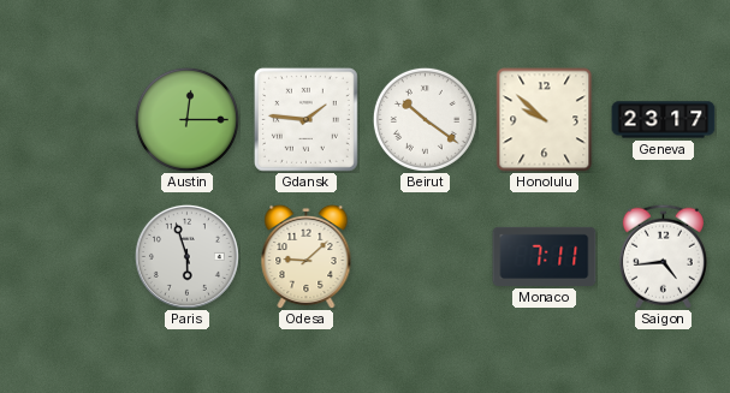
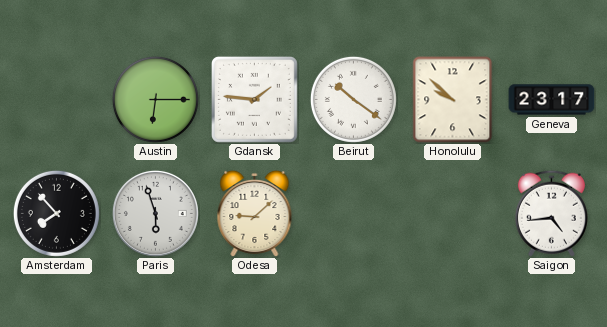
Austin: 12:15 -> 6:15 (155, 99)
Amsterdam: none -> 7:53 (56, 213)
Monaco: 7:11 -> none (545, 256)
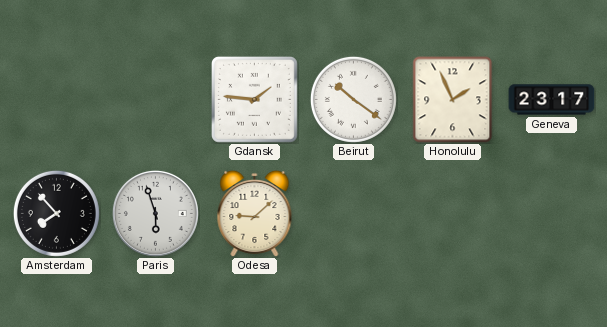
Austin: 6:15 -> none (155, 99)
Honolulu: 9:52 -> 1:56 (453, 100)
Saigon: 4:44 -> none (551, 213)
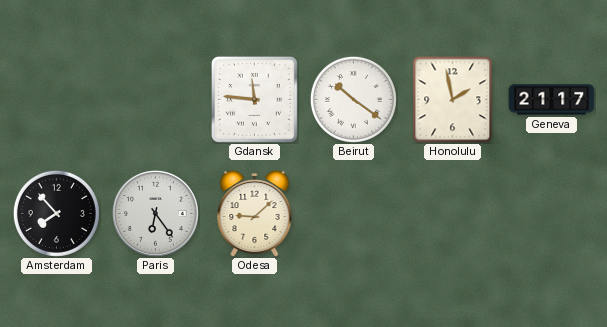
Gdansk: 1:46 -> 11:46 (254, 99)
Honolulu: 1:56 -> 1:58 (453, 100)
Geneva: 23:17 -> 21:17 (552, 100)
Paris: 5:57 -> 6:24 (155, 213)
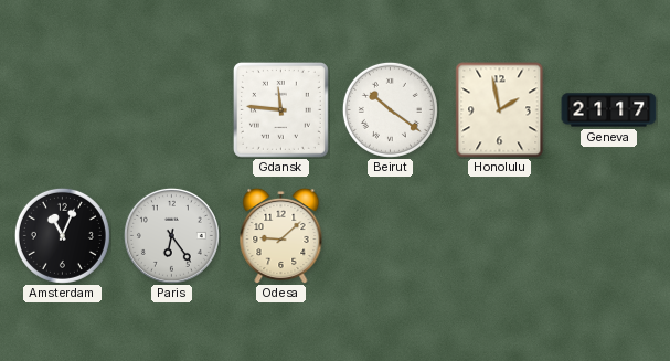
Amsterdam: 7:53 -> 11:04 (62, 235)
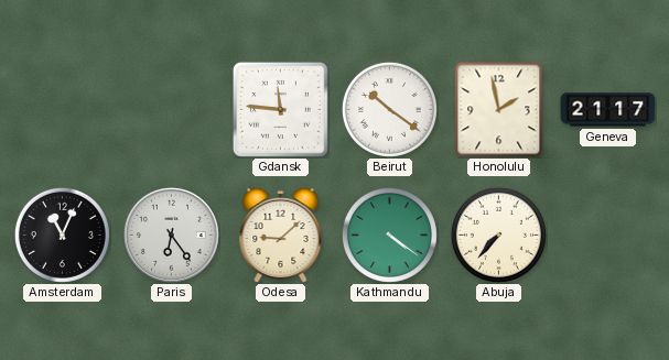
Kathmandu: none -> 4:21 (389, 234)
Abuja: none -> 7:37 (498, 234)
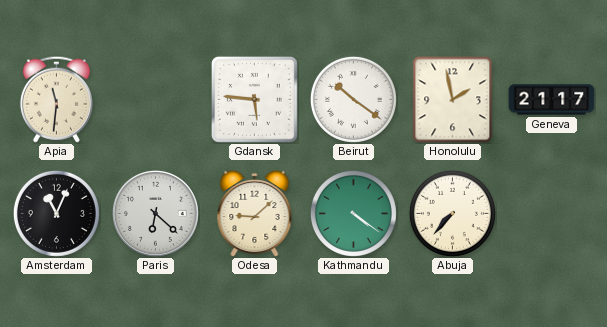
Apia: none -> 11:31 (56, 99)
Gdansk: 11:46 -> 5:46 (254, 99)
Paris: 6:24 -> 6:22 (155, 213)
